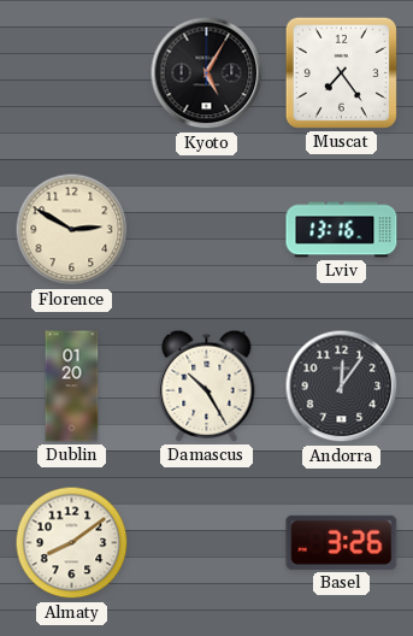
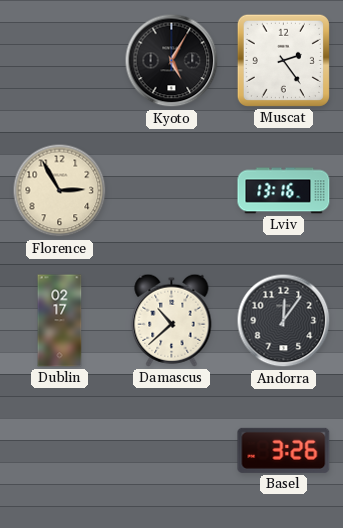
Muscat: 7:24 -> 2:24 (283, 60)
Florence: 2:50 -> 2:55 (60, 191)
Dublin: 01:20 -> 02:17 (60, 321)
Damascus: 10:25 -> 10:38 (172, 320)
Almaty: 8:09 -> none (72, 543)
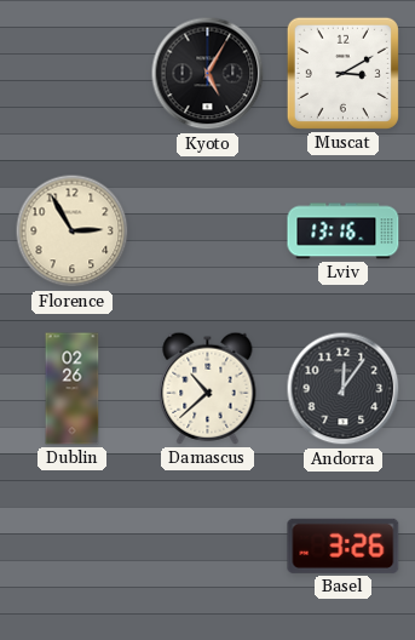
Muscat: 2:24 -> 3:10 (342, 73)
Dublin: 02:17 -> 02:26 (73, 389)
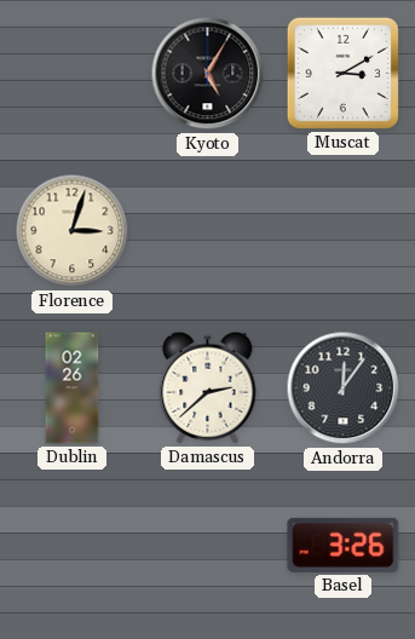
Florence: 2:55 -> 3:03 (73, 231)
Lviv: 13:16 -> none (344, 232)
Damascus: 10:38 -> 2:38 (208, 387)
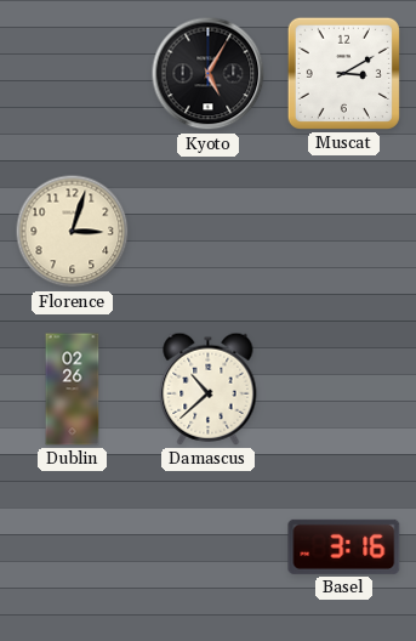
Damascus: 2:38 -> 10:38 (209, 388)
Andorra: 12:06 -> none (344, 388)
Basel: 3:26 -> 3:16 (344, 546)
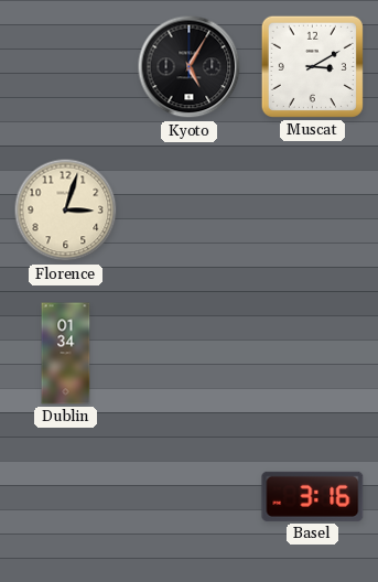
Dublin: 02:26 -> 01:34 (66, 354)
Damascus: 10:38 -> none (209, 388)
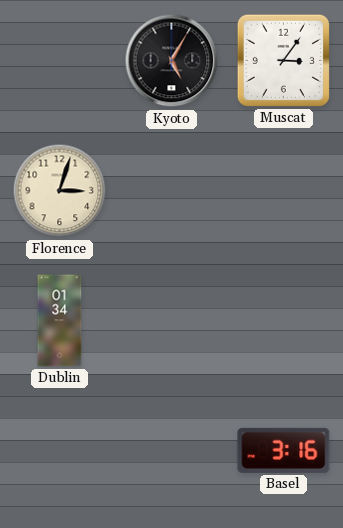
Muscat: 3:10 -> 3:06 (283, 60)
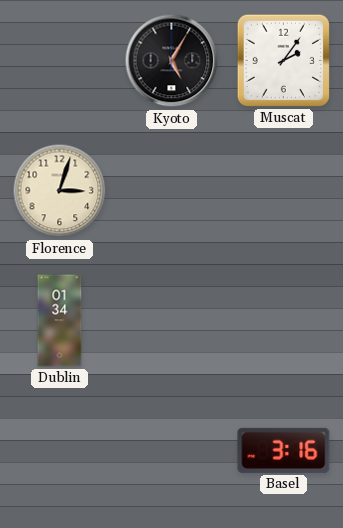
Muscat: 3:06 -> 2:06 (283, 60)
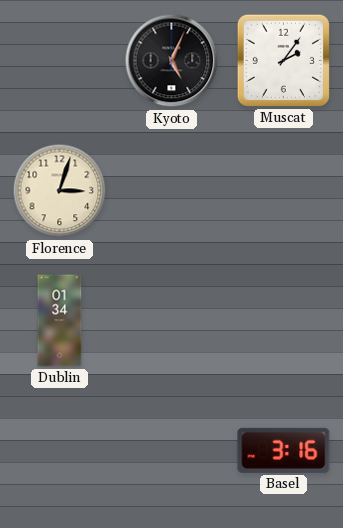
Kyoto: 5:05 -> 5:04 (172, 61)
